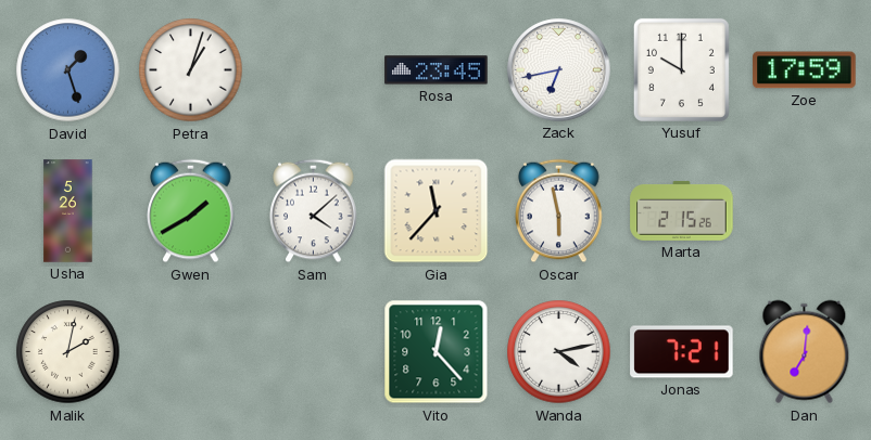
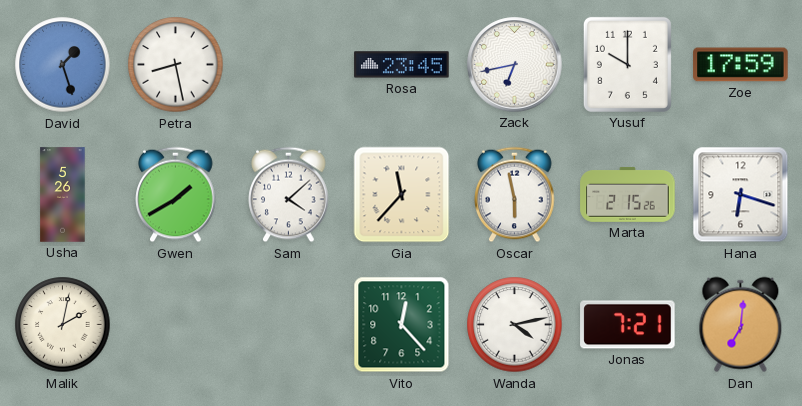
Petra: 1:03 -> 8:28 (176, 65)
Hana: none -> 6:18 (741, 195)
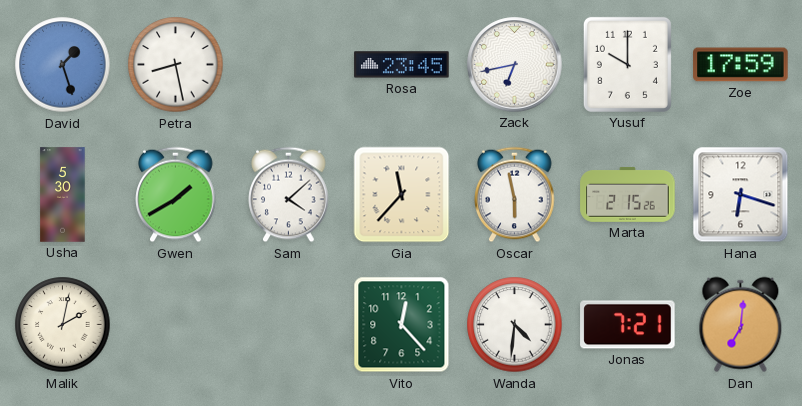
Usha: 5:26 -> 5:30 (63, 195)
Wanda: 4:13 -> 4:31 (515, 325)
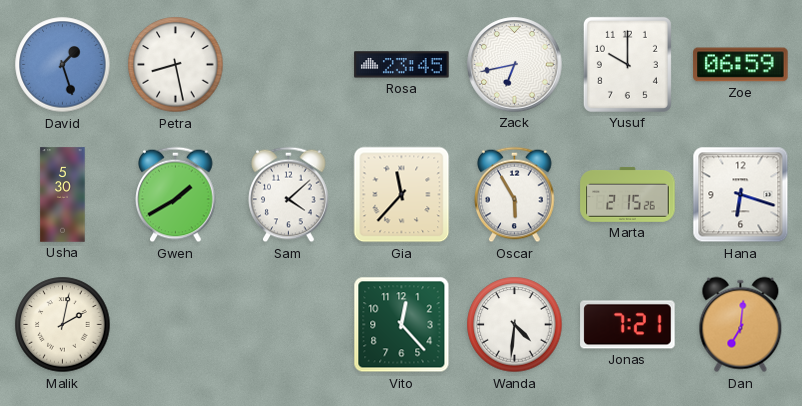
Zoe: 17:59 -> 06:59 (741, 65)
Oscar: 5:58 -> 5:55 (515, 195)
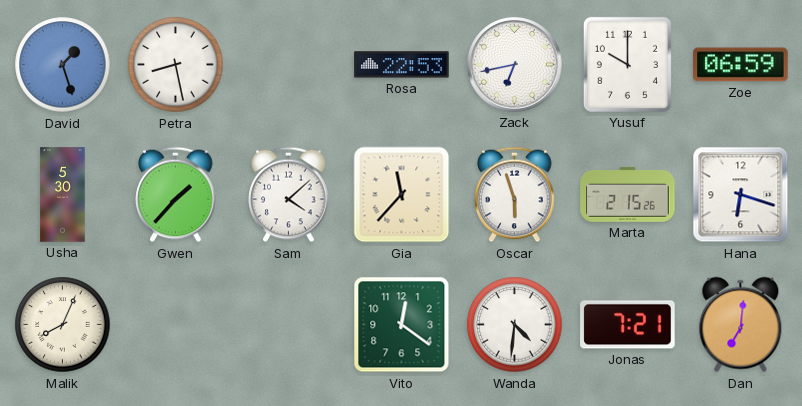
Rosa: 23:45 -> 22:53 (402, 65)
Gwen: 1:40 -> 1:37 (176, 195)
Oscar: 5:55 -> 5:57 (515, 195)
Malik: 2:02 -> 8:04 (63, 325)
Vito: 12:23 -> 12:21 (402, 325)
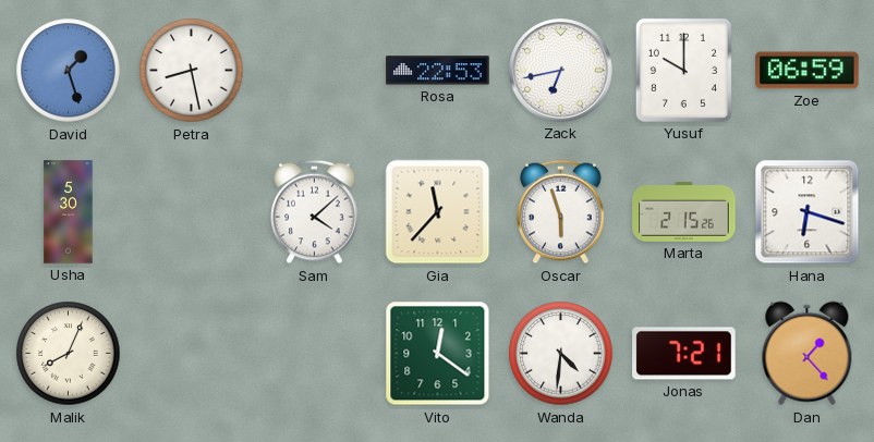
Gwen: 1:37 -> none (176, 195)
Dan: 7:01 -> 1:23 (808, 354)
